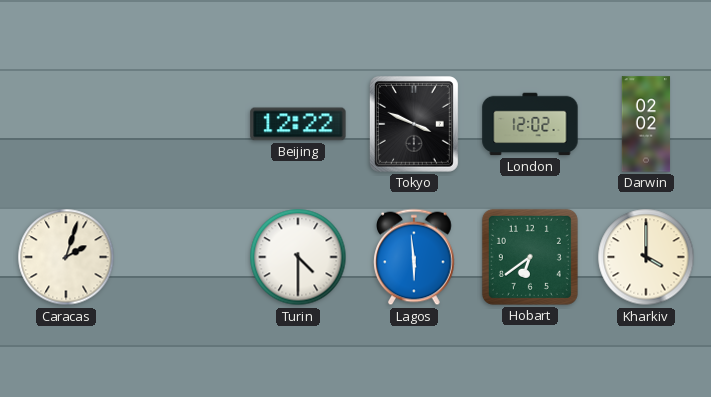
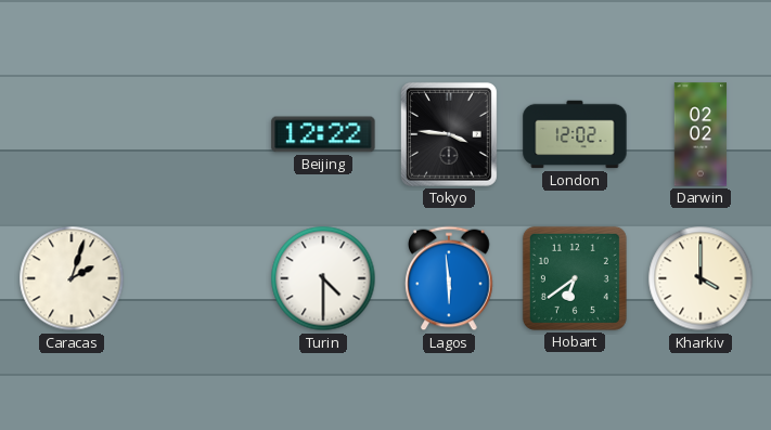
Tokyo: 3:49 -> 3:46 (449, 134)
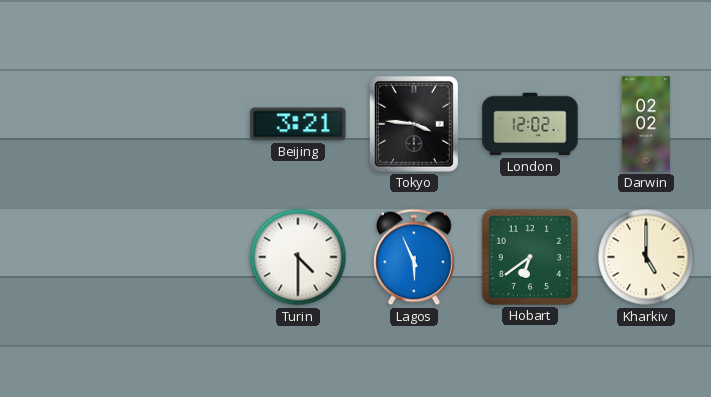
Beijing: 12:22 -> 3:21 (298, 124)
Caracas: 2:03 -> none (72, 278)
Lagos: 5:59 -> 5:56 (414, 257)
Kharkiv: 4:00 -> 5:00 (646, 257)
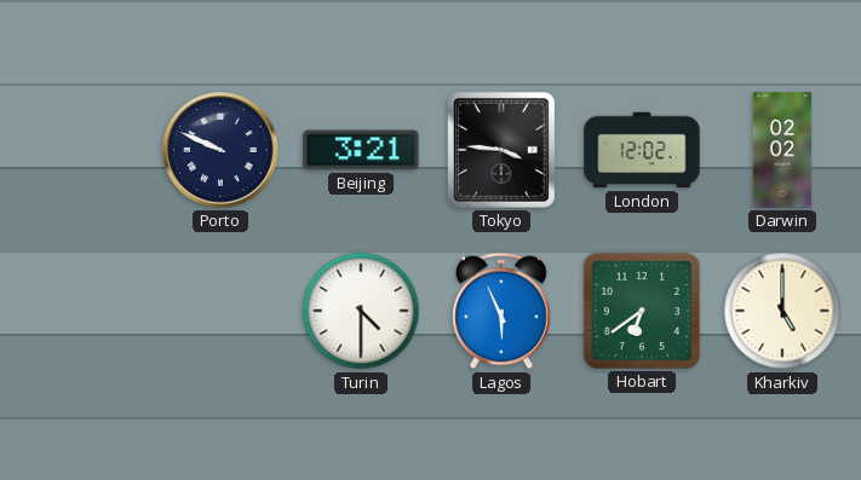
Porto: none -> 9:49 (220, 150)
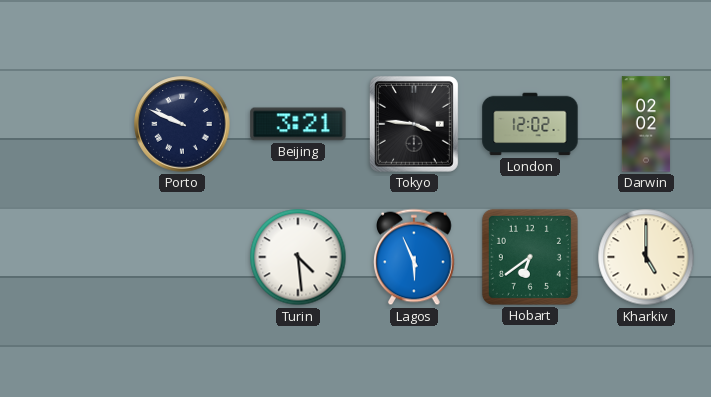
Turin: 4:30 -> 4:29 (298, 257)
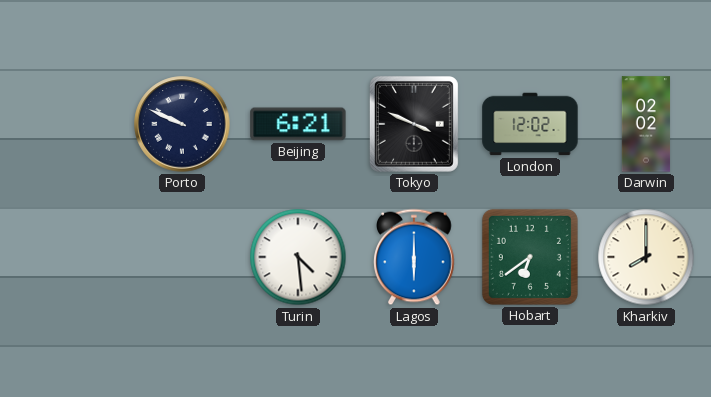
Beijing: 3:21 -> 6:21 (298, 124)
Tokyo: 3:46 -> 3:49 (414, 124)
Lagos: 5:56 -> 6:00 (414, 257)
Kharkiv: 5:00 -> 8:00 (646, 257)
